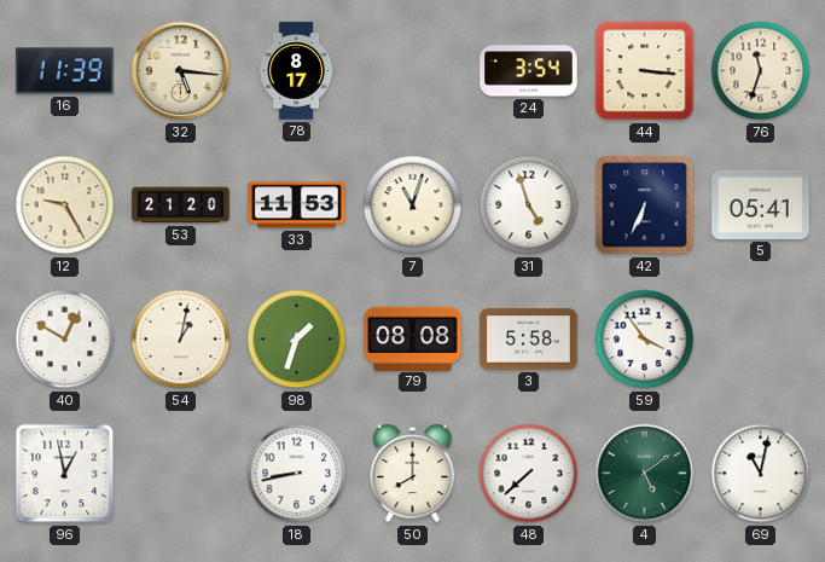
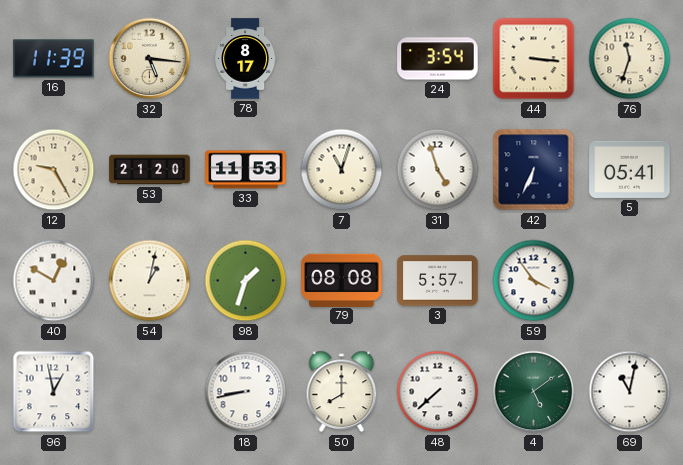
3: 5:58 -> 5:57 (438, 281)
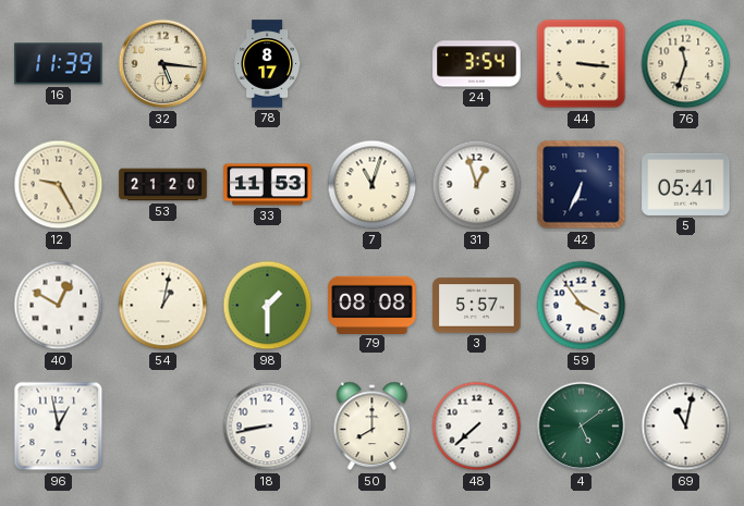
31: 4:57 -> 12:57 (477, 185)
98: 1:33 -> 1:30 (268, 306)
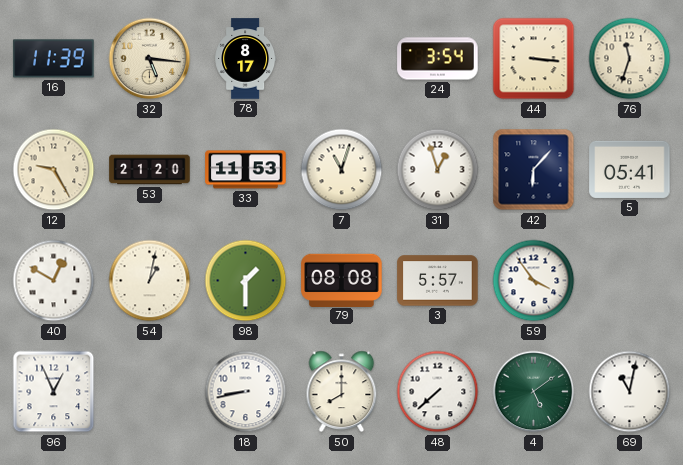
42: 6:34 -> 6:07 (534, 170)
96: 12:58 -> 12:56 (54, 392)
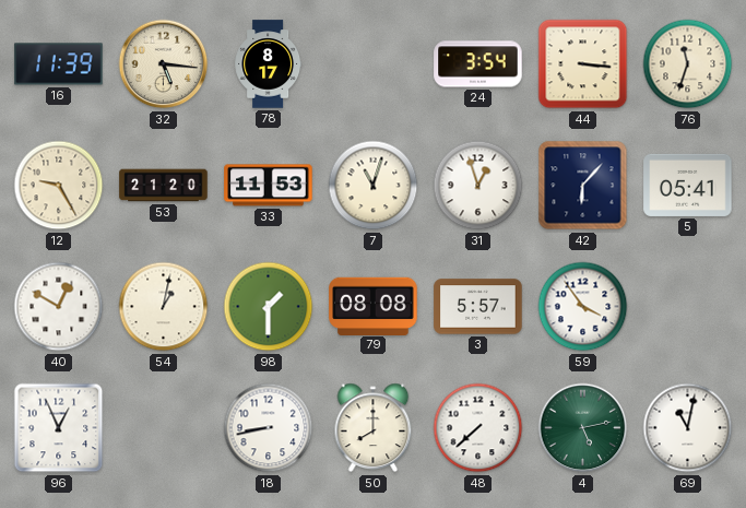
4: 5:09 -> 5:13 (583, 428)
